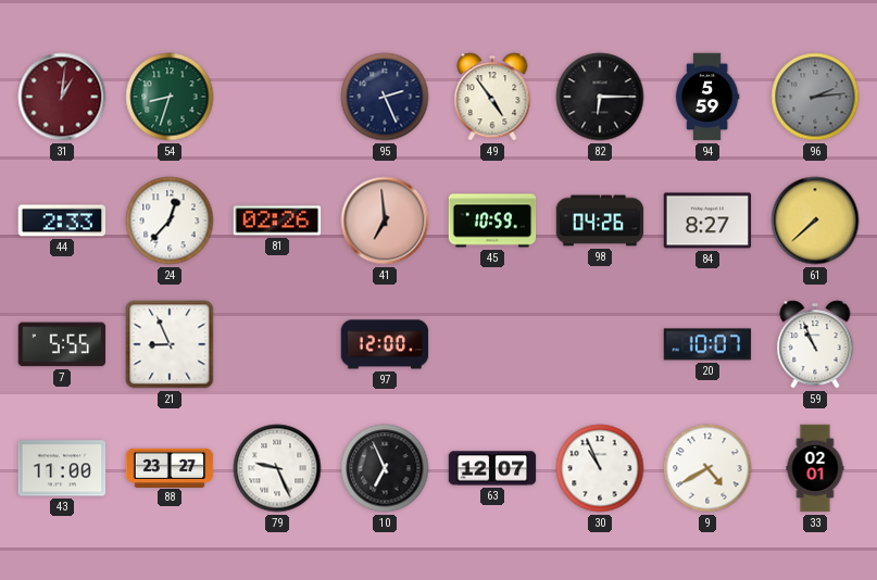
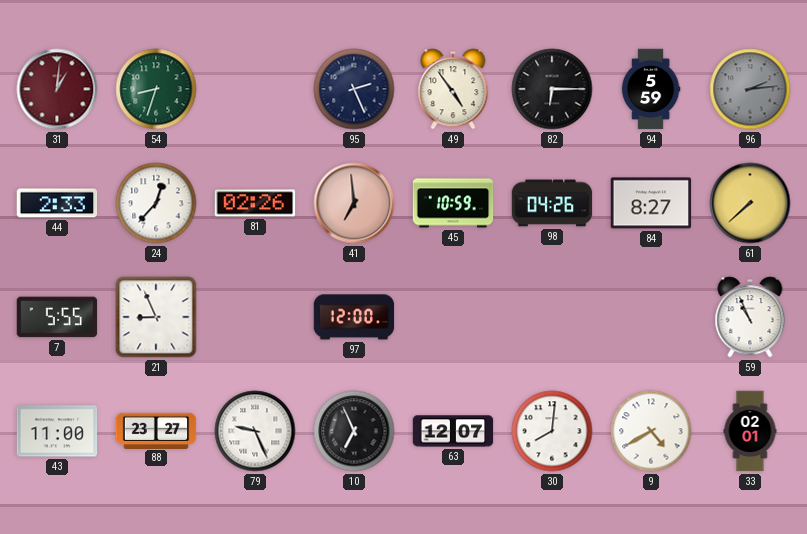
20: 10:07 -> none (707, 344)
30: 10:56 -> 8:01 (552, 431)
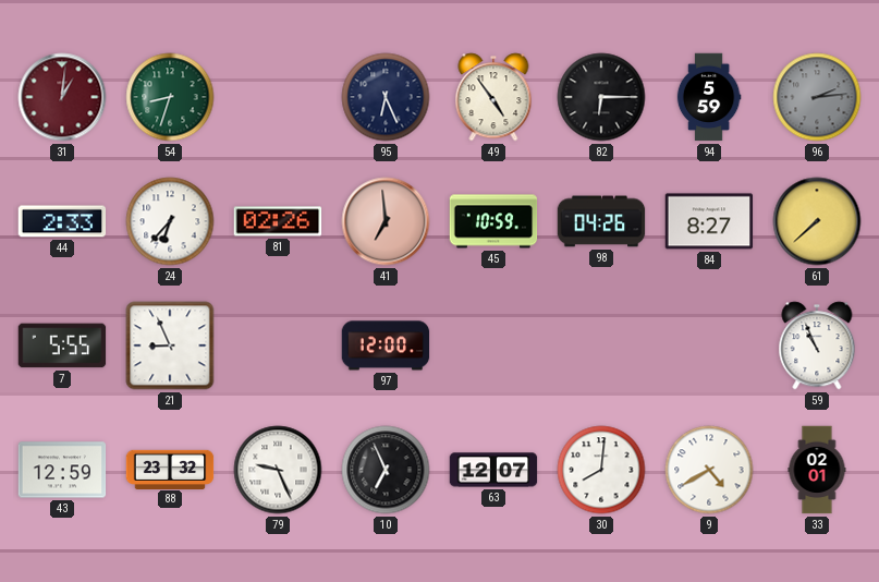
95: 2:26 -> 6:26 (386, 97)
24: 12:37 -> 6:37 (170, 221)
43: 11:00 -> 12:59 (62, 470)
88: 23:27 -> 23:32 (170, 469)
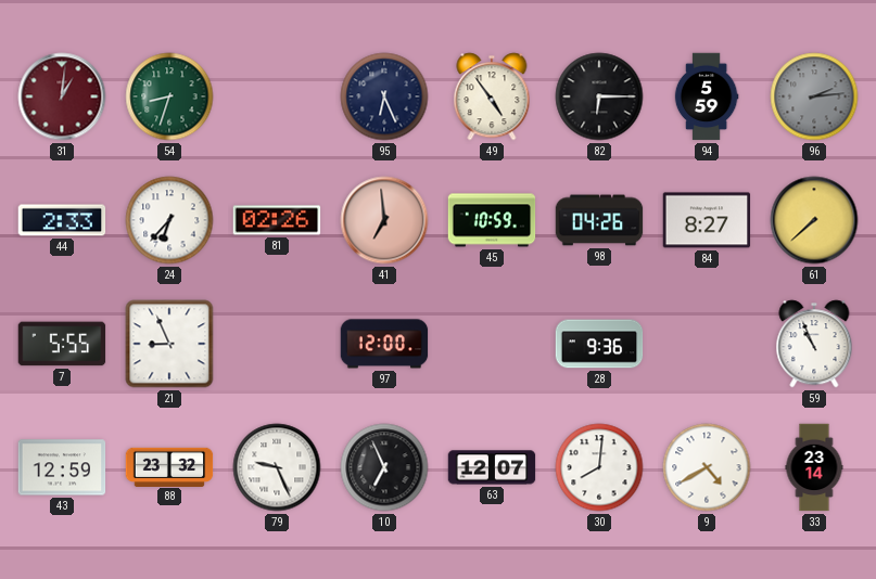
28: none -> 9:36 (599, 344)
33: 02:01 -> 23:14 (814, 467)
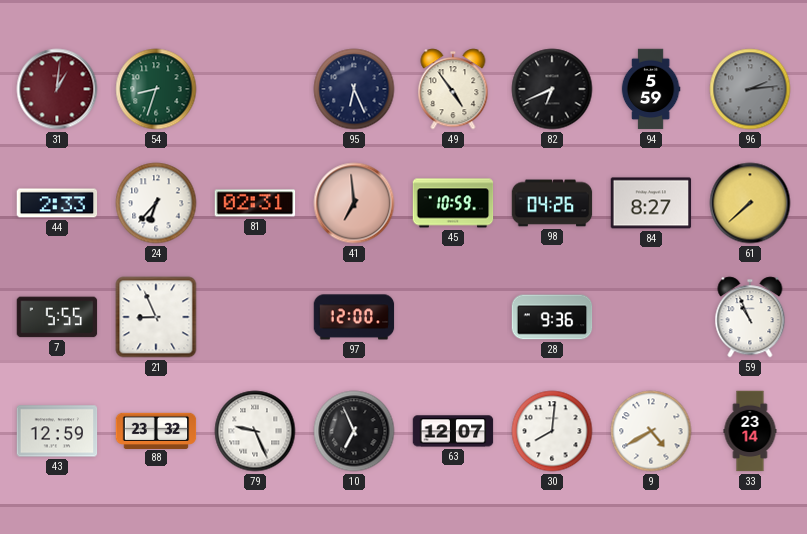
82: 6:15 -> 6:41 (552, 89)
81: 02:26 -> 02:31 (255, 203)
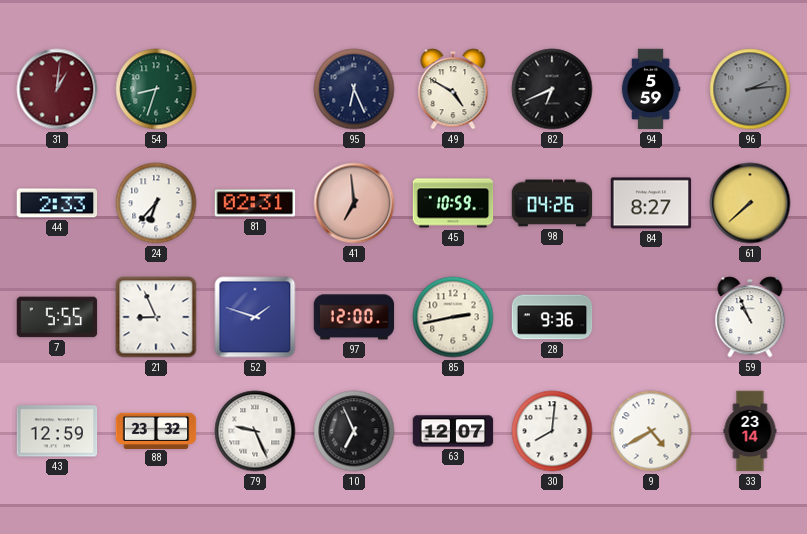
49: 4:54 -> 4:50 (453, 89)
52: none -> 1:48 (255, 317)
85: none -> 2:43 (453, 317)
